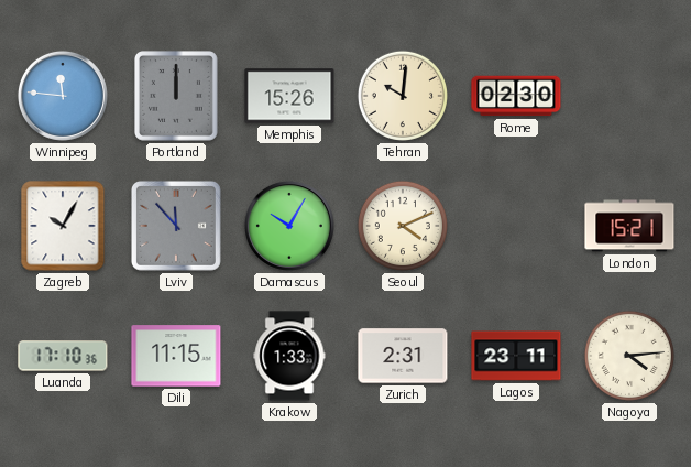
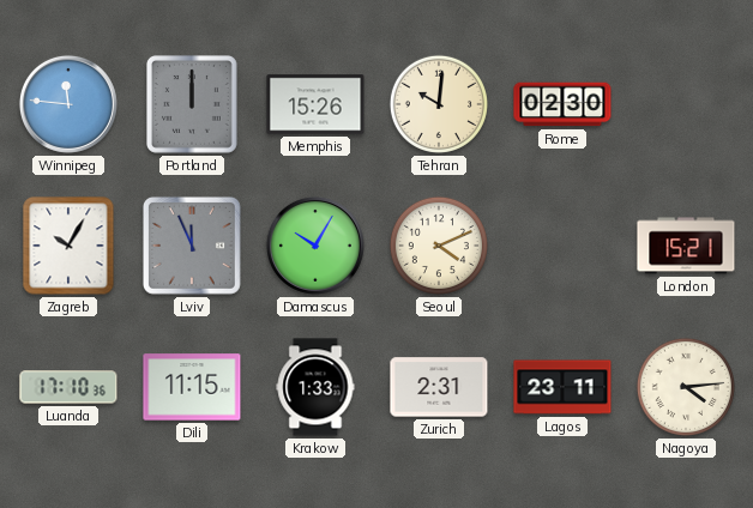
Lviv: 11:53 -> 11:56 (192, 246)
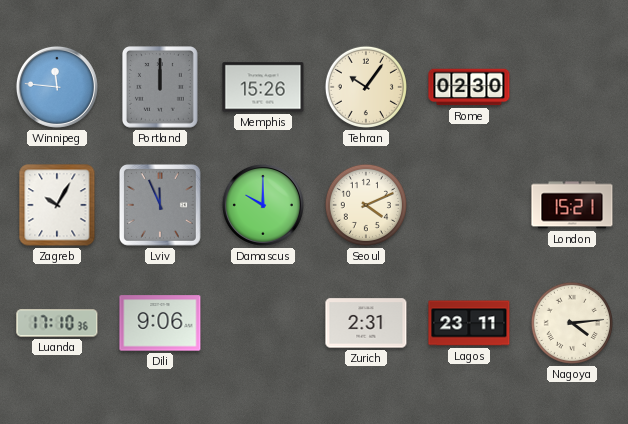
Tehran: 10:01 -> 10:06 (366, 87)
Damascus: 10:05 -> 10:00 (263, 205)
Dili: 11:15 -> 9:06 (160, 323)
Krakow: 1:33 -> none (315, 387)
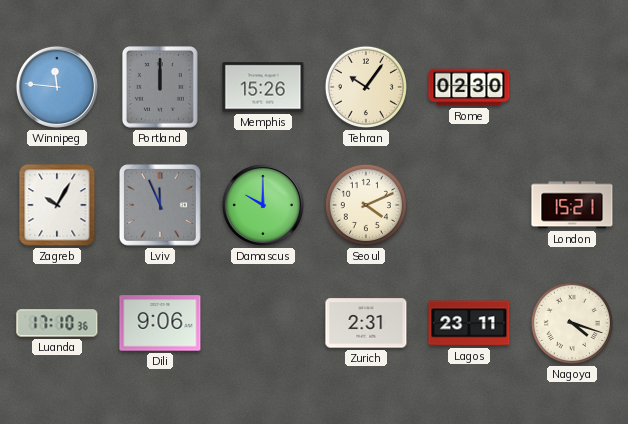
Nagoya: 4:14 -> 4:18 (572, 323)
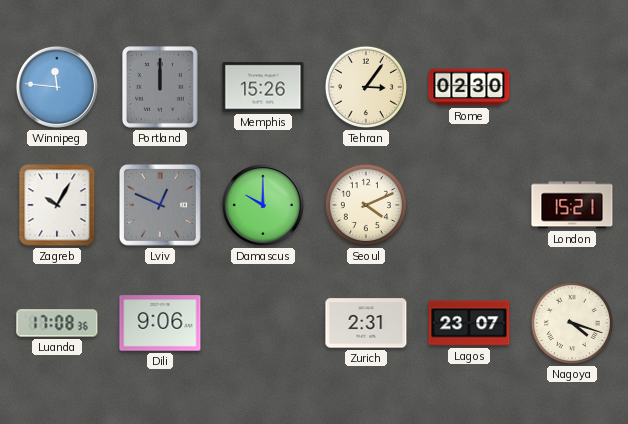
Tehran: 10:06 -> 3:06 (366, 87)
Lviv: 11:56 -> 12:49 (160, 205)
Luanda: 17:10 -> 17:08 (57, 323)
Lagos: 23:11 -> 23:07 (469, 323)
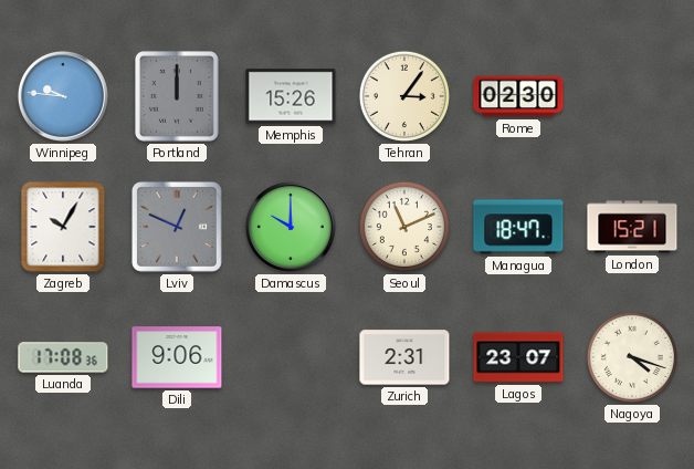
Winnipeg: 11:46 -> 9:46 (63, 96)
Seoul: 4:11 -> 11:11 (404, 227)
Managua: none -> 18:47 (518, 227)
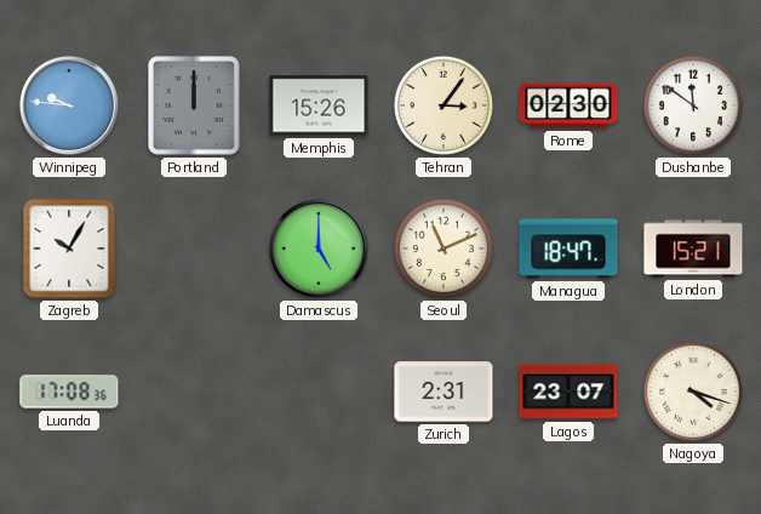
Dushanbe: none -> 11:51 (693, 105)
Lviv: 12:49 -> none (177, 227)
Damascus: 10:00 -> 5:00 (319, 249)
Dili: 9:06 -> none (177, 357)
